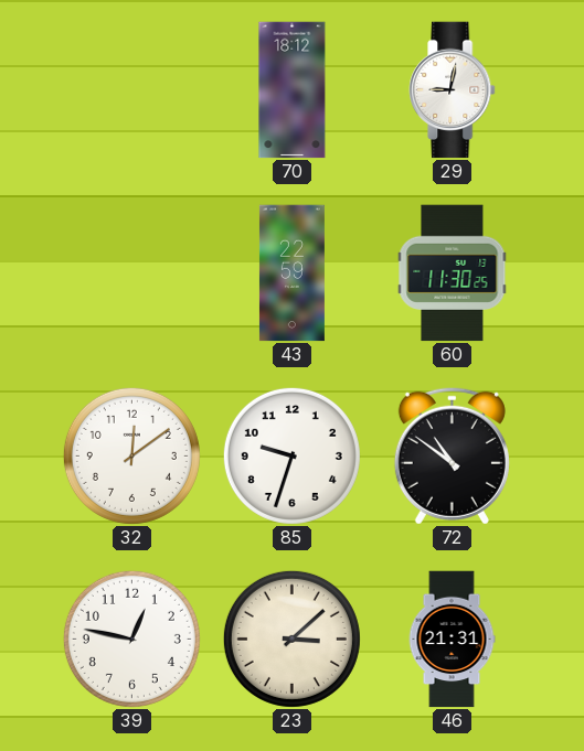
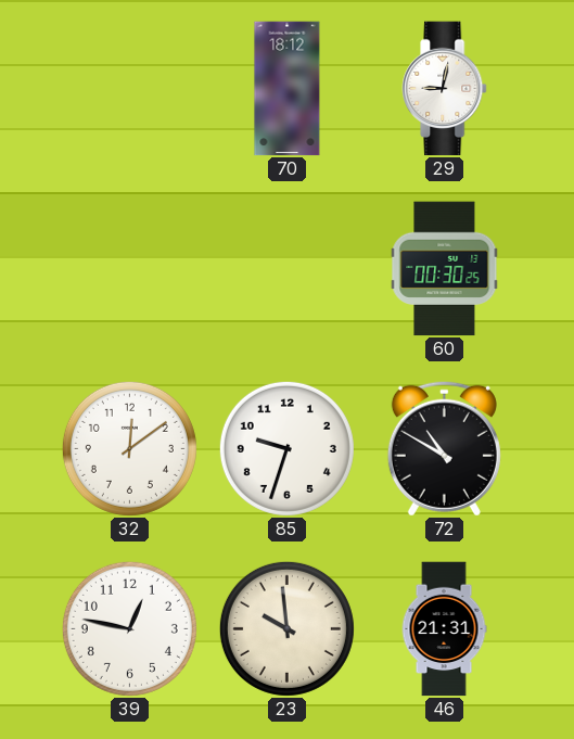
43: 22:59 -> none (291, 273)
60: 11:30 -> 00:30 (445, 269)
72: 10:51 -> 10:50 (444, 448)
23: 3:08 -> 9:59 (286, 628)
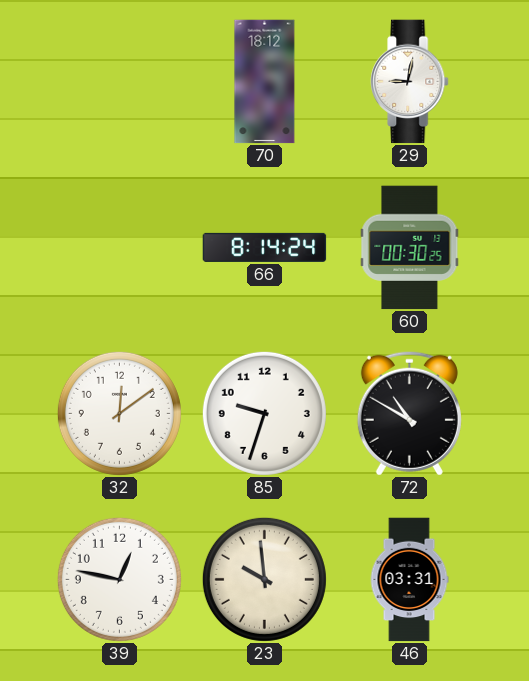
66: none -> 8:14 (265, 247)
46: 21:31 -> 03:31 (409, 580)
